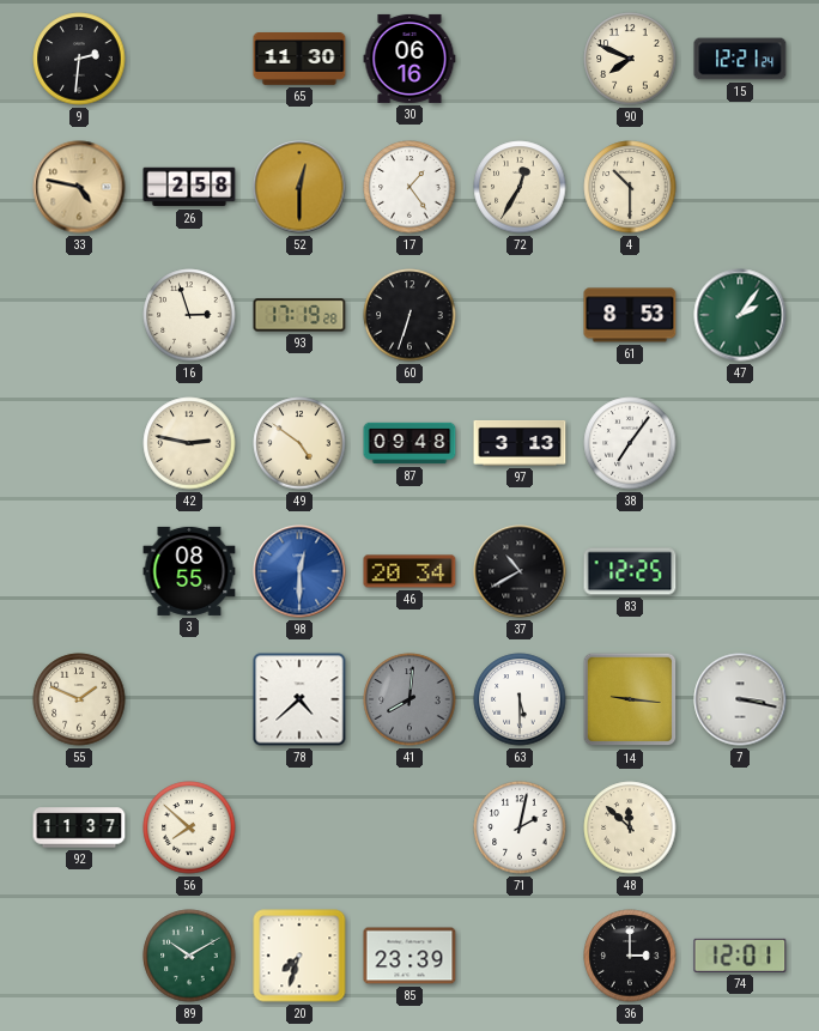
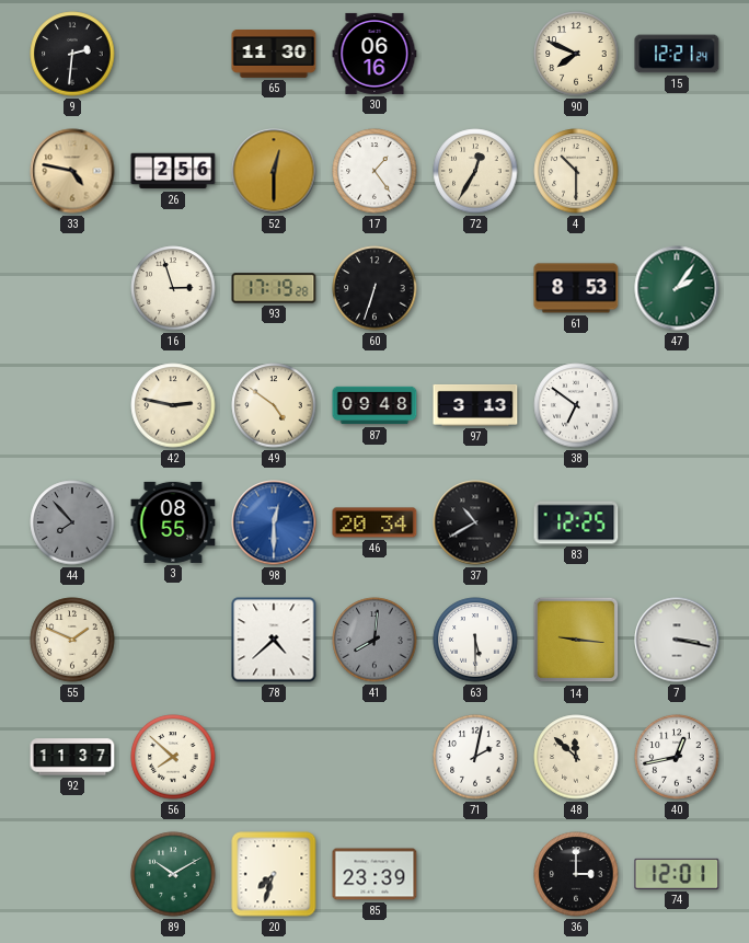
26: 2:58 -> 2:56 (173, 171)
38: 7:06 -> 6:51 (576, 405)
44: none -> 7:53 (72, 522)
40: none -> 12:43 (677, 757)
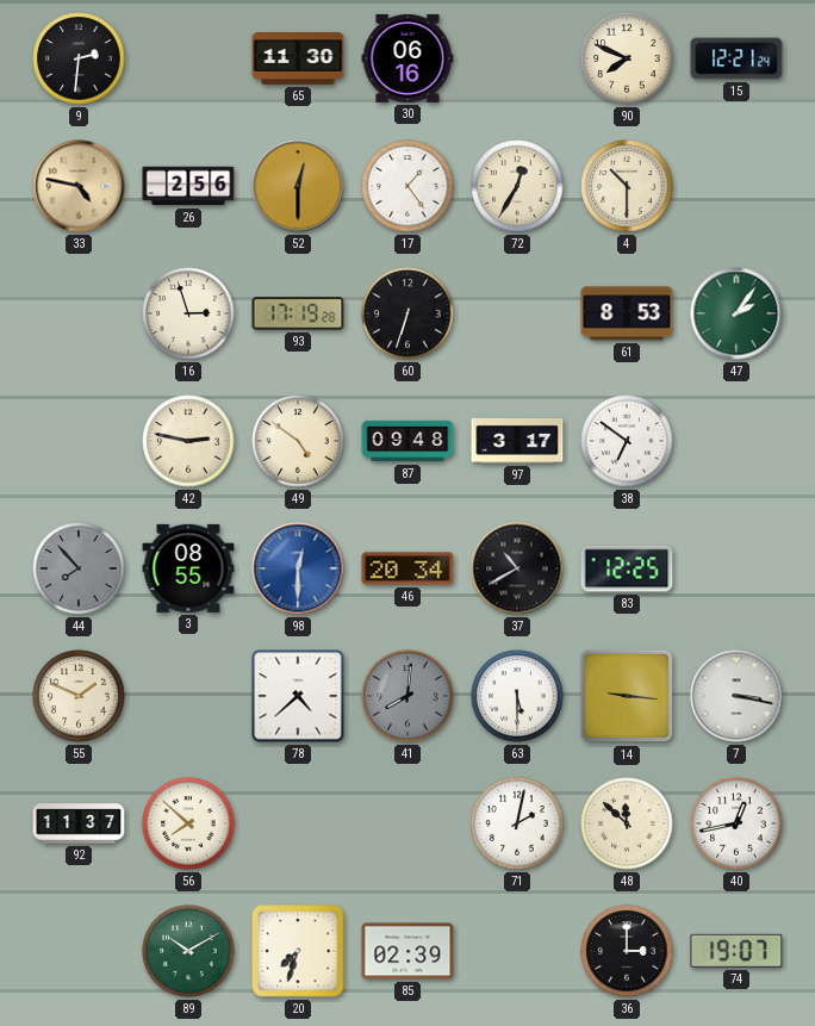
97: 3:13 -> 3:17 (517, 441)
85: 23:39 -> 02:39 (407, 951)
74: 12:01 -> 19:07 (736, 951)
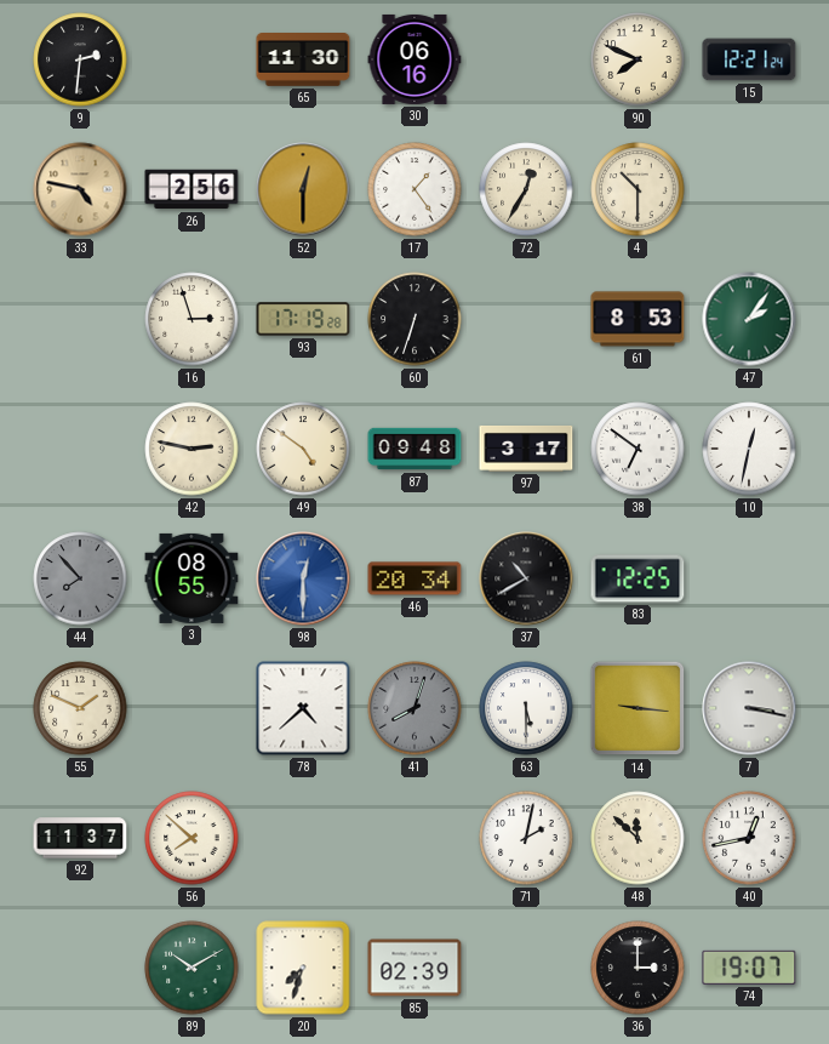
10: none -> 12:32 (749, 449)
41: 8:01 -> 8:03 (414, 708)
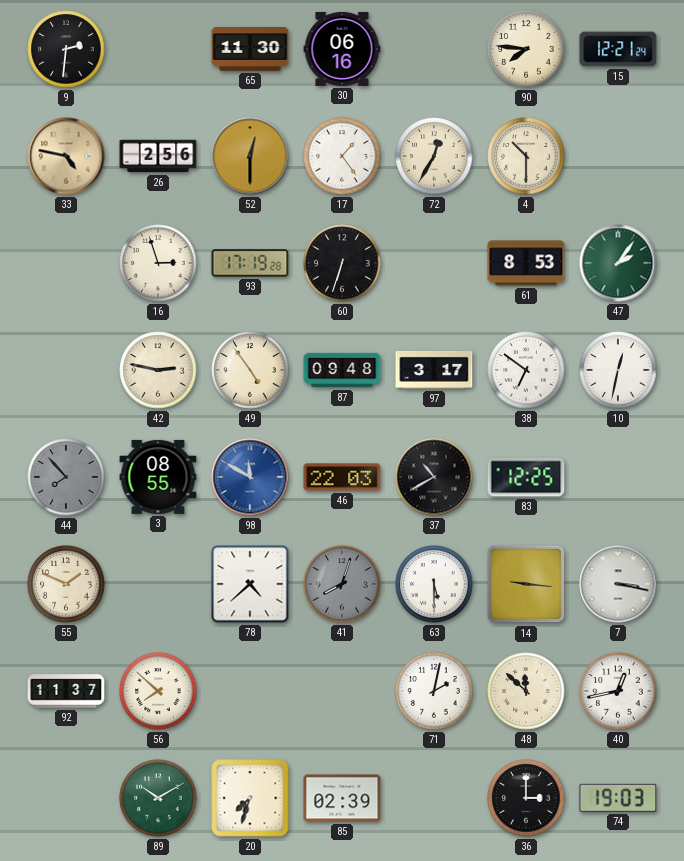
90: 7:49 -> 7:46 (526, 49)
49: 4:51 -> 4:54 (250, 370)
98: 12:30 -> 11:50 (250, 477)
46: 20:34 -> 22:03 (342, 477)
74: 19:07 -> 19:03 (618, 798)
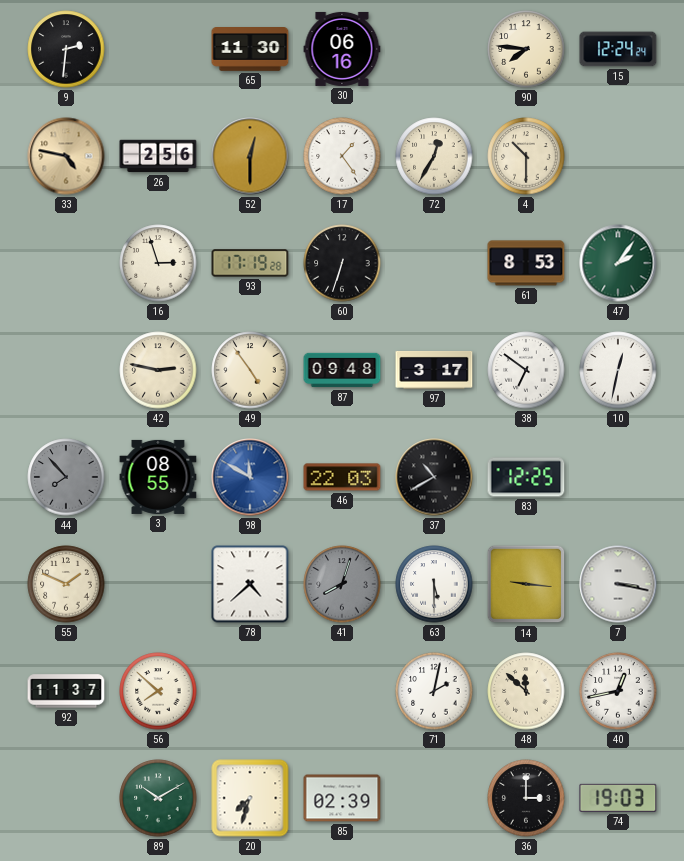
15: 12:21 -> 12:24 (618, 49)
